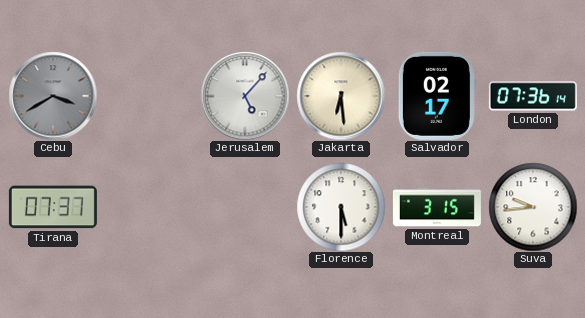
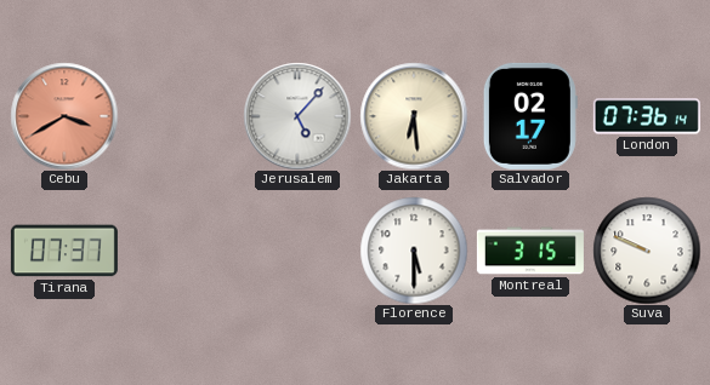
Cebu dial: grey -> salmon (64, 116)
Suva: 9:44 -> 9:49 (647, 251)
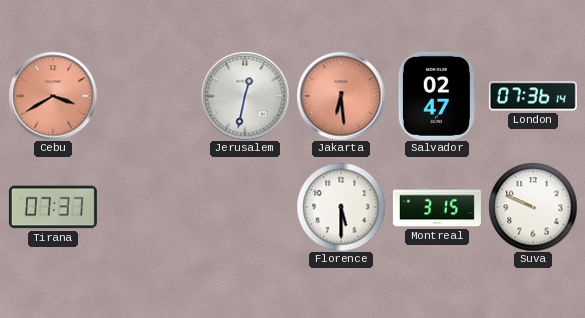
Jerusalem: 5:07 -> 12:32 (245, 96)
Jakarta dial: cream -> salmon (341, 96)
Salvador: 02:17 -> 02:47 (437, 96)
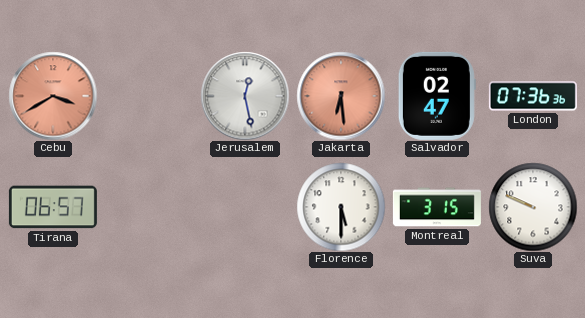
Jerusalem: 12:32 -> 12:28 (245, 96)
London: 07:36:14 -> 07:36:36 (533, 96)
Tirana: 07:37 -> 06:57 (53, 207)
